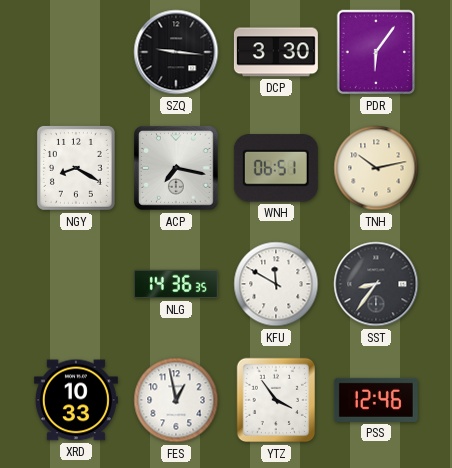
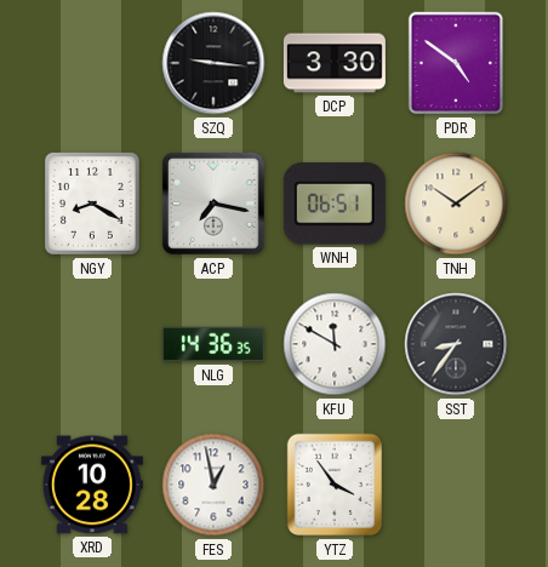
PDR: 6:06 -> 4:51 (456, 63)
TNH: 10:13 -> 10:09 (456, 204)
XRD: 10:33 -> 10:28 (92, 485)
PSS: 12:46 -> none (376, 400)
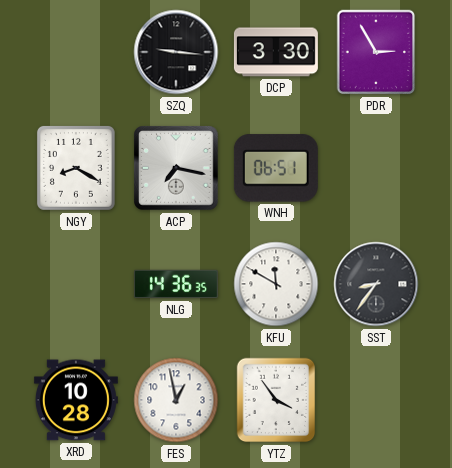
PDR: 4:51 -> 2:55 (376, 52)
TNH: 10:09 -> none (456, 204)
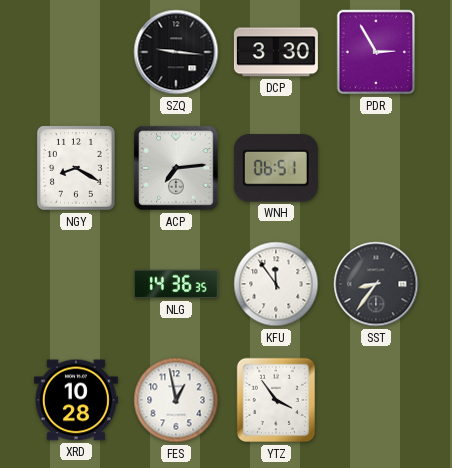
ACP: 7:17 -> 7:14 (177, 169)
KFU: 11:50 -> 11:54 (276, 284)
